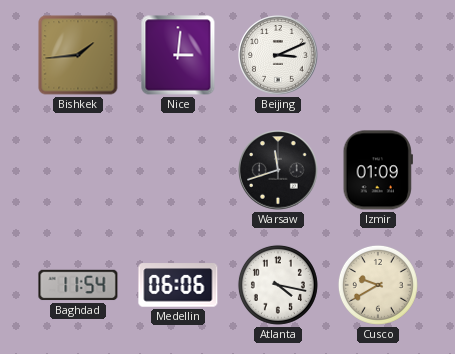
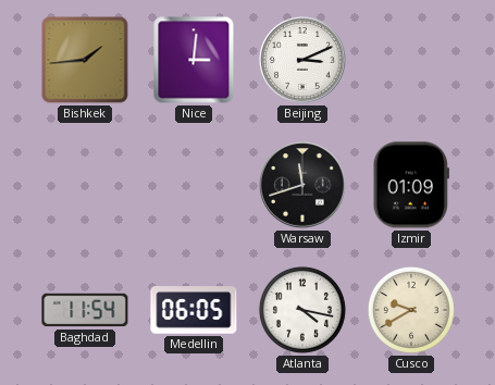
Medellin: 06:06 -> 06:05 (194, 310)
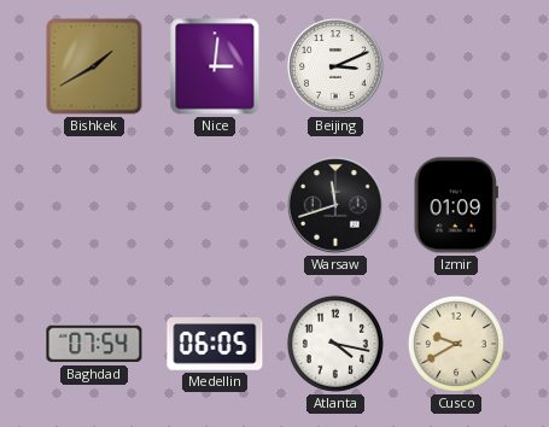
Bishkek: 1:44 -> 1:40 (94, 66)
Baghdad: 11:54 -> 07:54 (94, 344)
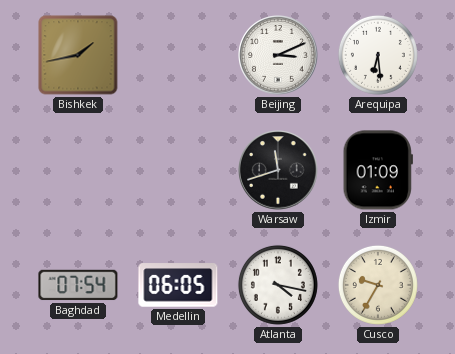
Bishkek: 1:40 -> 1:43 (78, 55)
Nice: 3:01 -> none (215, 66)
Arequipa: none -> 6:29 (378, 55)
Cusco: 9:40 -> 9:35 (378, 285)
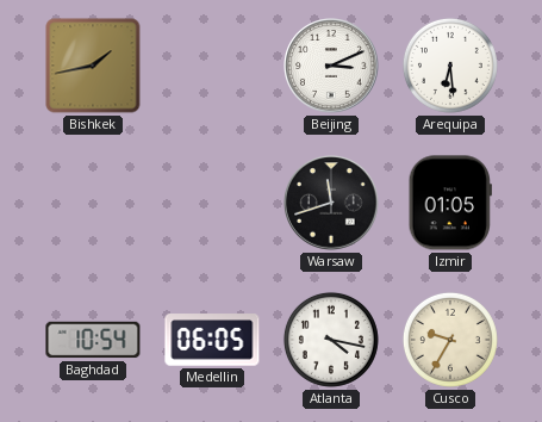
Izmir: 01:09 -> 01:05 (450, 203)
Baghdad: 07:54 -> 10:54 (93, 340)
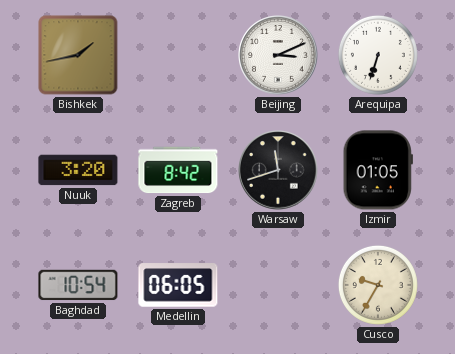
Arequipa: 6:29 -> 6:33 (378, 55)
Nuuk: none -> 3:20 (78, 170)
Zagreb: none -> 8:42 (178, 170)
Atlanta: 4:17 -> none (331, 340)
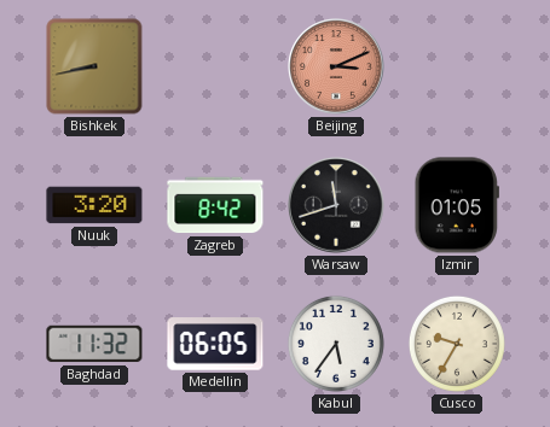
Bishkek: 1:43 -> 8:43 (94, 66)
Beijing dial: white -> salmon (336, 66)
Arequipa: 6:33 -> none (378, 55)
Baghdad: 10:54 -> 11:32 (94, 344)
Kabul: none -> 5:36 (336, 344)
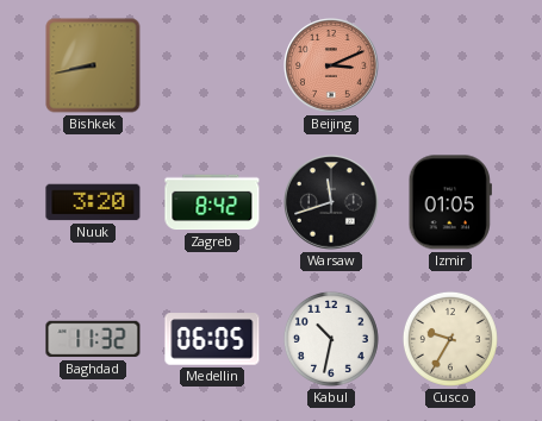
Kabul: 5:36 -> 10:32 (331, 339)
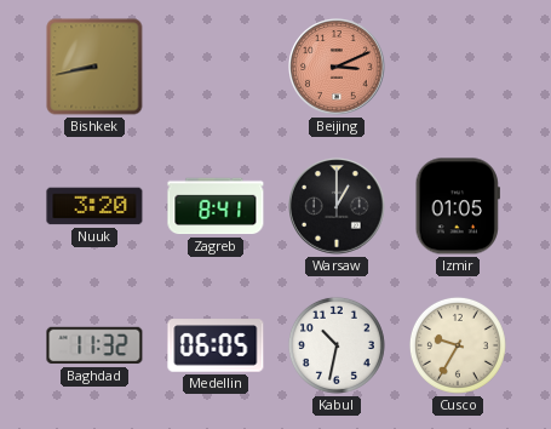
Zagreb: 8:42 -> 8:41 (216, 206)
Warsaw: 11:42 -> 1:00 (337, 206)
